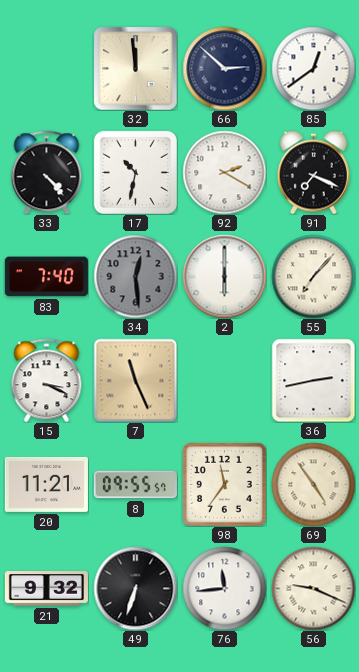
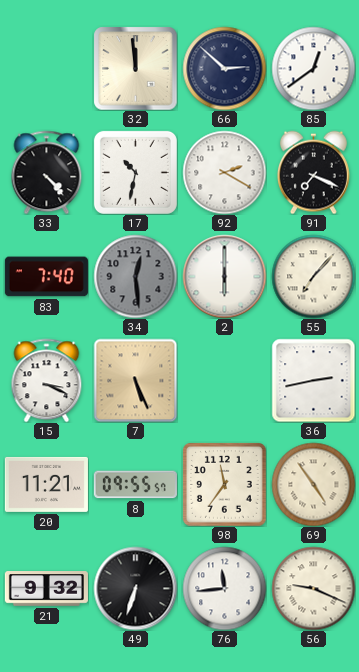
7: 11:26 -> 5:26 (135, 380)
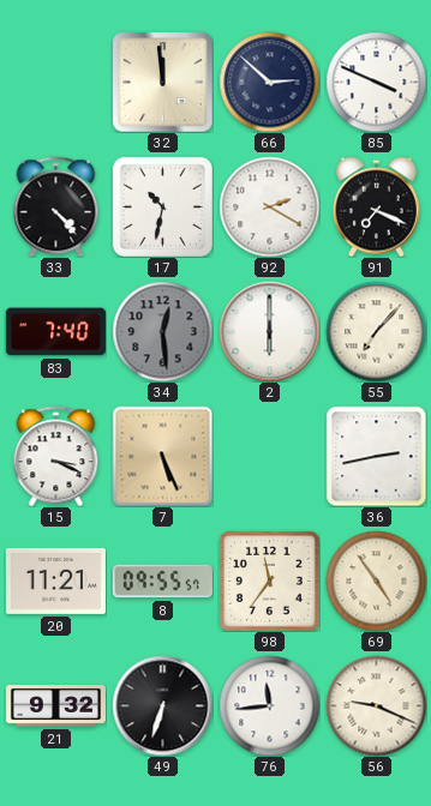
85: 12:39 -> 3:49 (376, 82)
